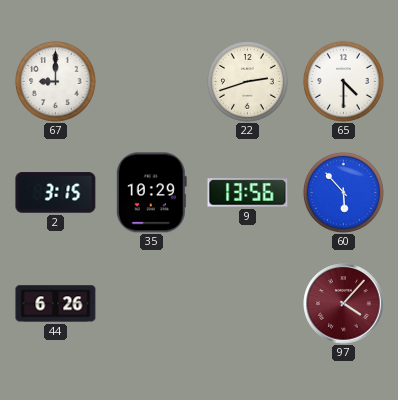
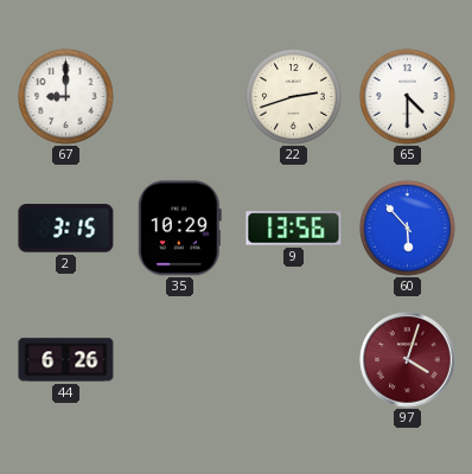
97: 4:07 -> 4:03 (408, 360)
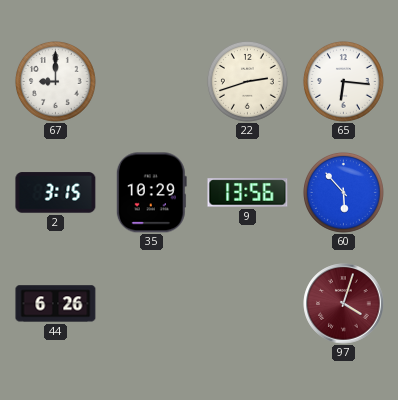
65: 4:30 -> 6:16 (343, 81)
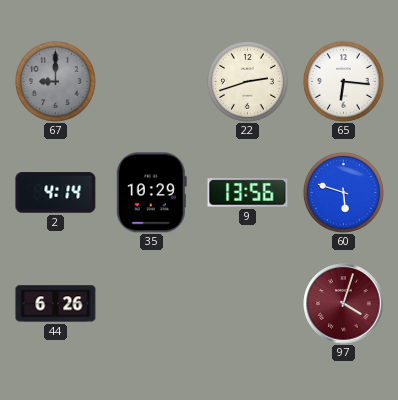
67 dial: white -> grey (55, 81)
2: 3:15 -> 4:14 (56, 193)
60: 5:53 -> 5:48 (343, 192)
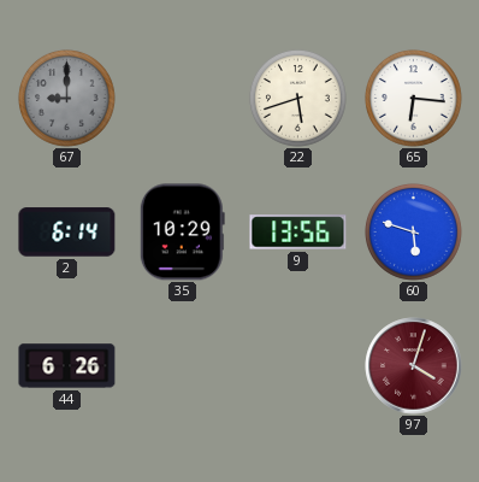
22: 2:42 -> 5:42 (297, 98)
2: 4:14 -> 6:14 (67, 233)
